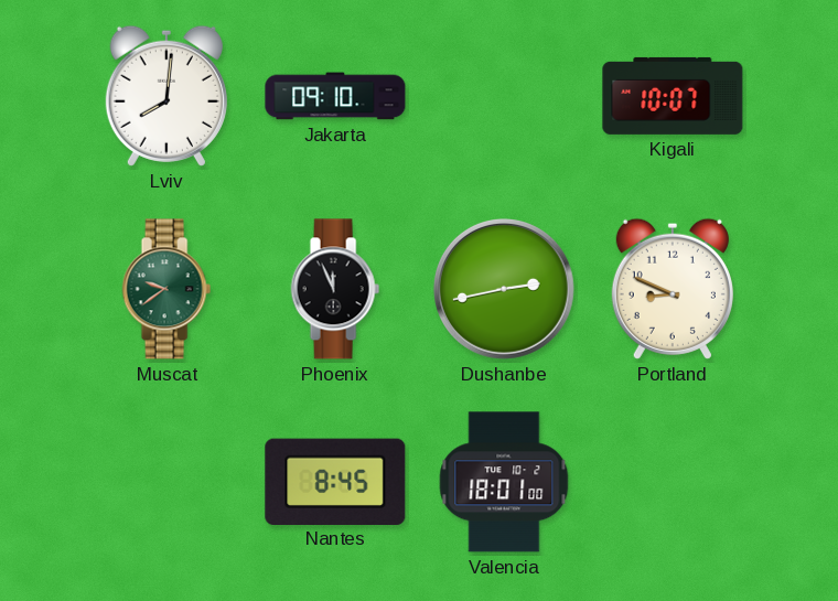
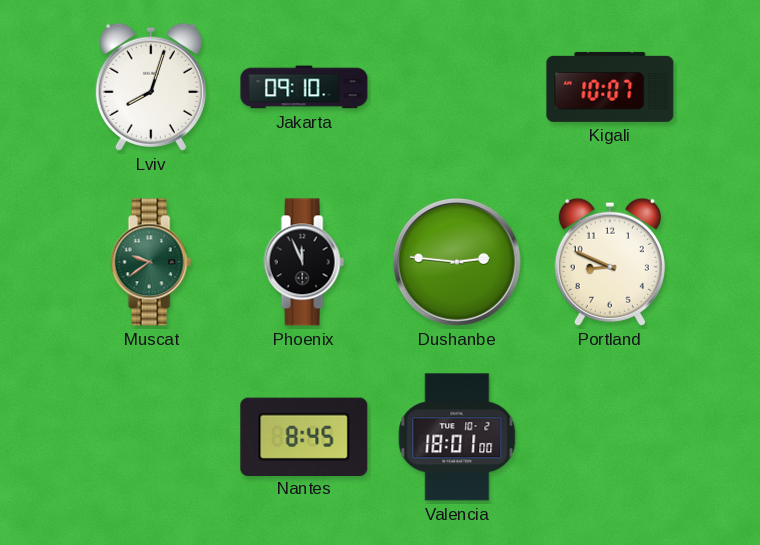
Lviv: 8:01 -> 8:03 (151, 87)
Dushanbe: 2:43 -> 2:46 (457, 262)
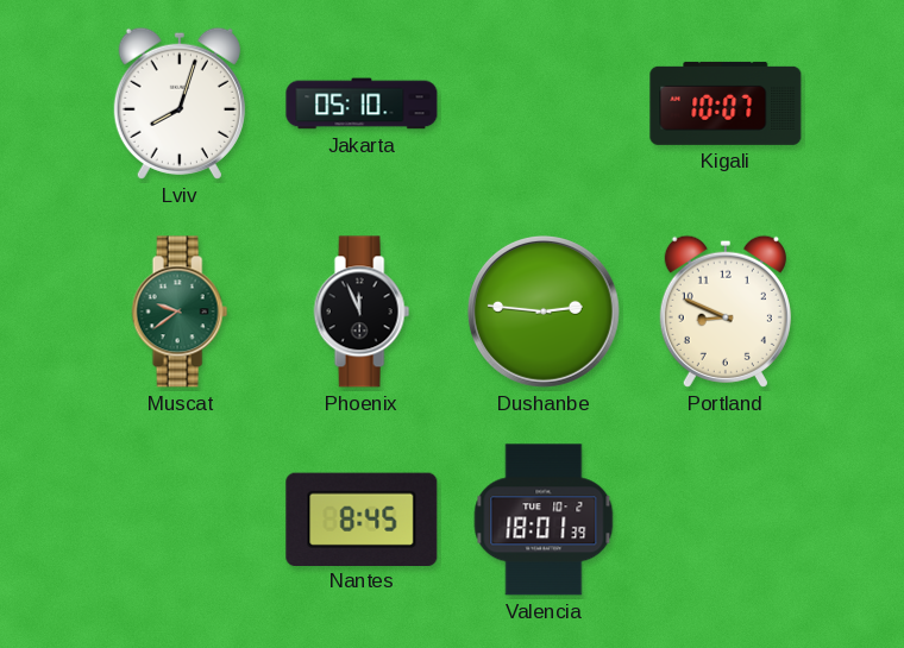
Jakarta: 09:10 -> 05:10 (362, 103)
Valencia: 18:01:00 -> 18:01:39 (544, 520)
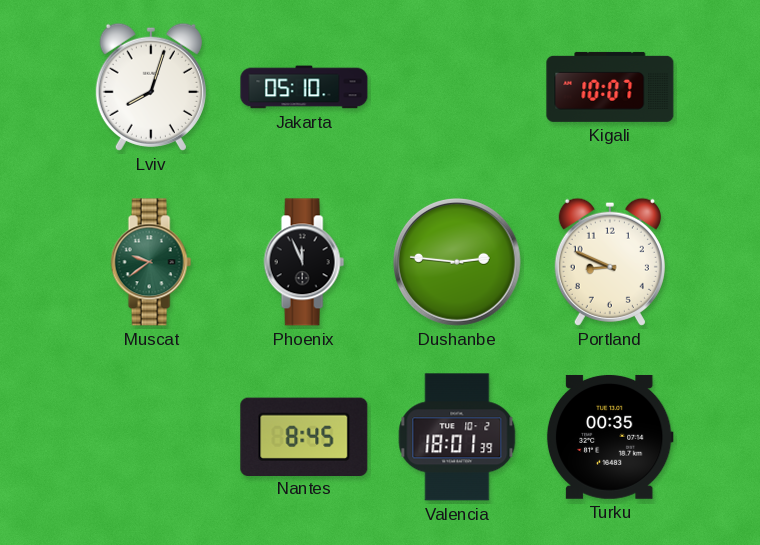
Turku: none -> 00:35 (610, 437)
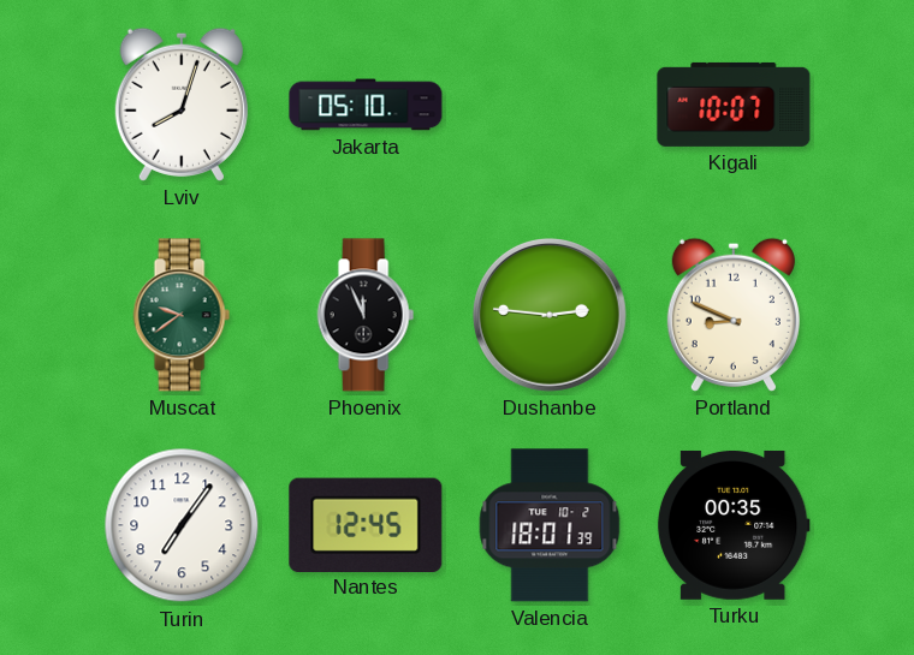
Turin: none -> 7:06 (182, 525)
Nantes: 8:45 -> 12:45 (366, 524)
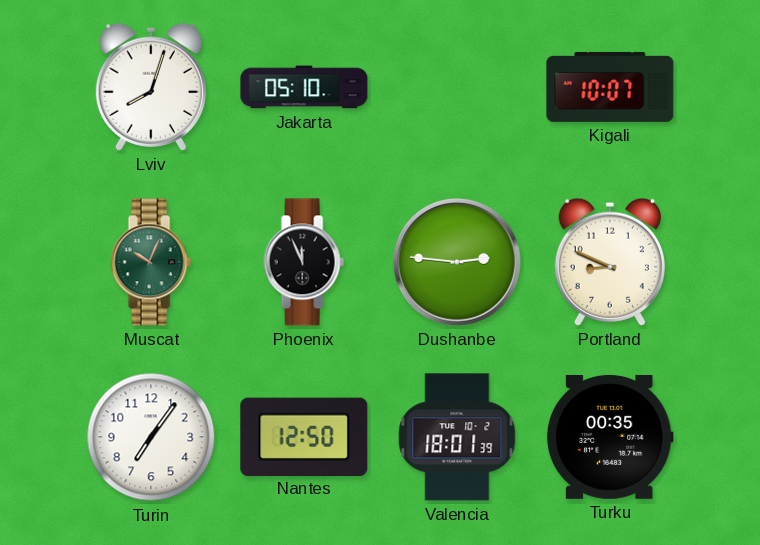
Muscat: 9:39 -> 10:04 (151, 262)
Nantes: 12:45 -> 12:50 (304, 436)
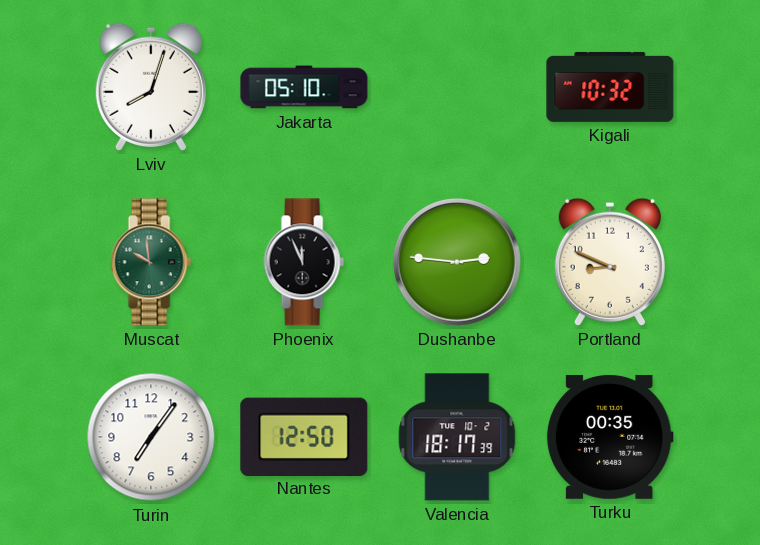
Kigali: 10:07 -> 10:32 (610, 87)
Muscat: 10:04 -> 9:59 (151, 262)
Valencia: 18:01 -> 18:17 (457, 437)
